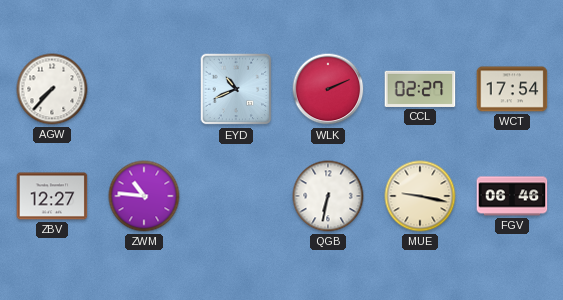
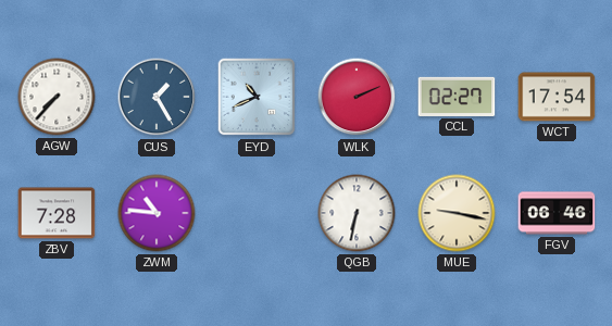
CUS: none -> 1:25 (157, 97)
ZBV: 12:27 -> 7:28 (57, 213)
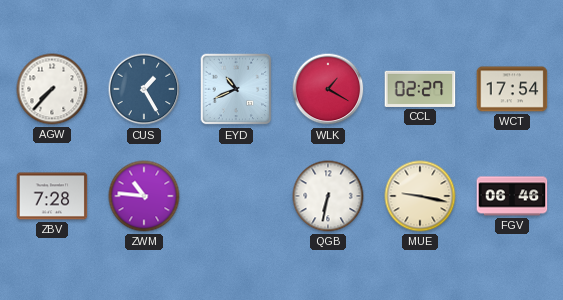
WLK: 2:11 -> 1:20 (328, 89)
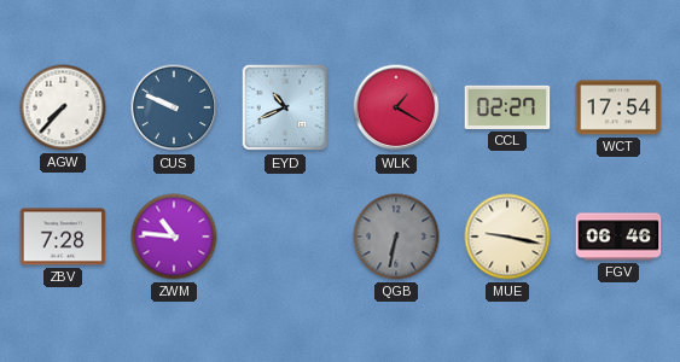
CUS: 1:25 -> 9:49 (174, 107)
QGB dial: white -> grey (396, 237)
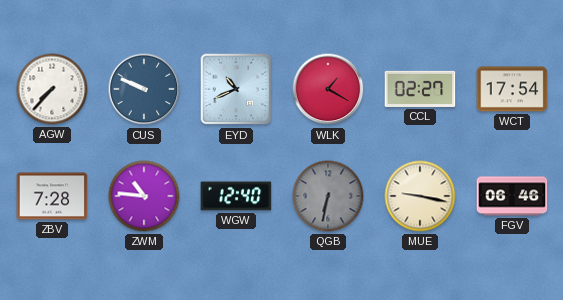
WGW: none -> 12:40 (236, 196)
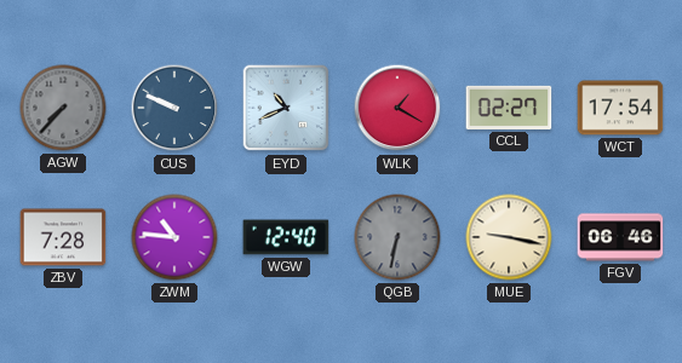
AGW dial: white -> grey (63, 108)
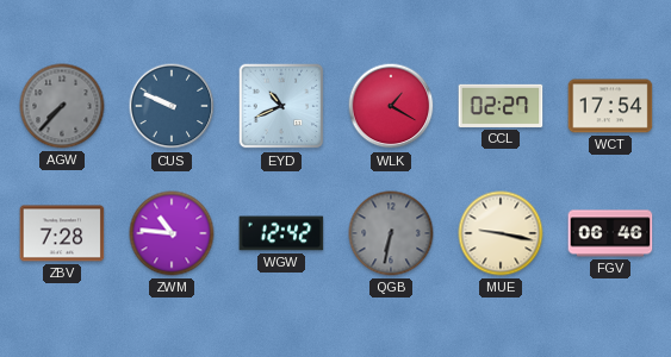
WGW: 12:40 -> 12:42 (281, 233)
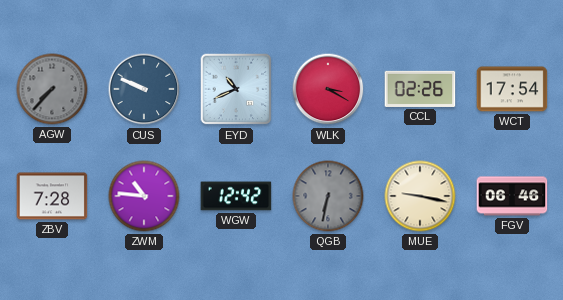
WLK: 1:20 -> 3:20 (328, 89)
CCL: 02:27 -> 02:26 (420, 89)
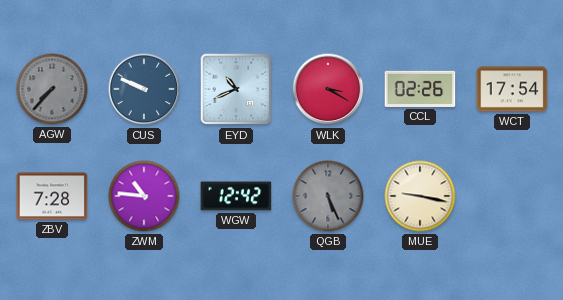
QGB: 6:32 -> 5:26 (328, 196)
FGV: 06:46 -> none (512, 196)
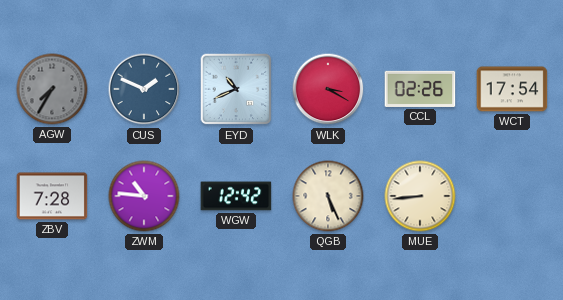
AGW: 7:37 -> 7:35 (52, 89)
CUS: 9:49 -> 1:49 (144, 89)
QGB dial: grey -> cream (328, 196)
MUE: 9:17 -> 8:44 (420, 196)
